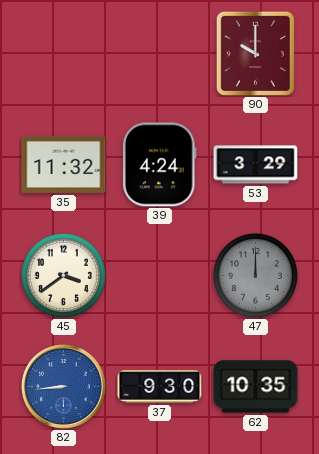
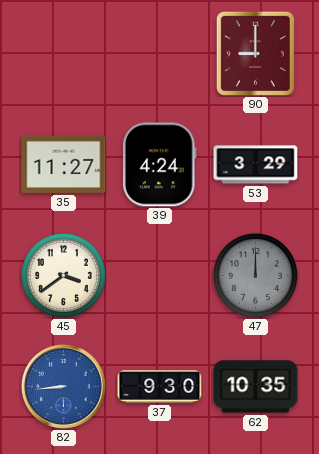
90: 10:00 -> 9:00 (255, 53)
35: 11:32 -> 11:27 (64, 164)
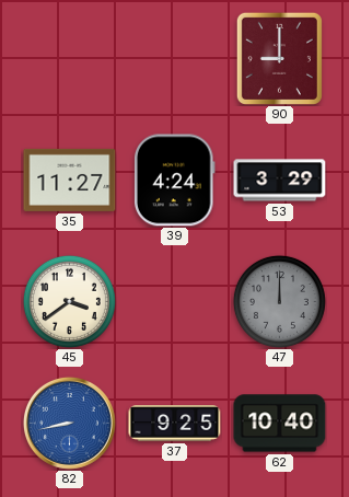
82: 8:44 -> 8:43 (69, 423)
37: 9:30 -> 9:25 (175, 424)
62: 10:35 -> 10:40 (280, 424)
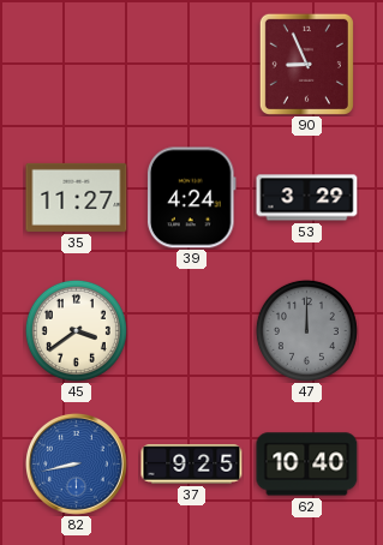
90: 9:00 -> 8:56 (306, 64)
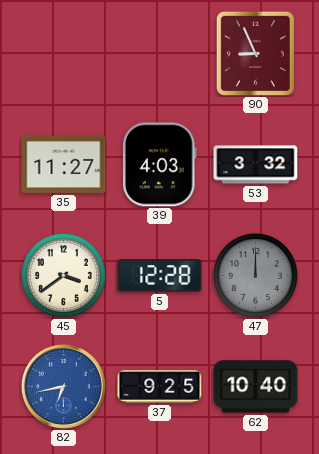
39: 4:24 -> 4:03 (160, 165)
53: 3:29 -> 3:32 (256, 165)
5: none -> 12:28 (160, 276)
82: 8:43 -> 6:43 (63, 386)
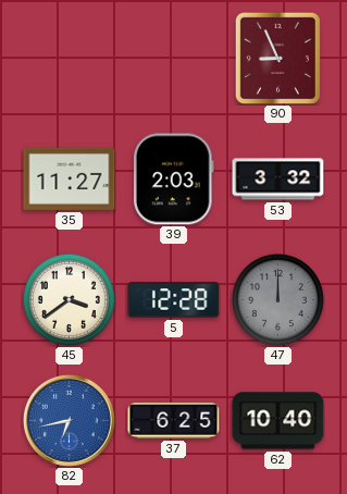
39: 4:03 -> 2:03 (174, 180)
37: 9:25 -> 6:25 (174, 421)
